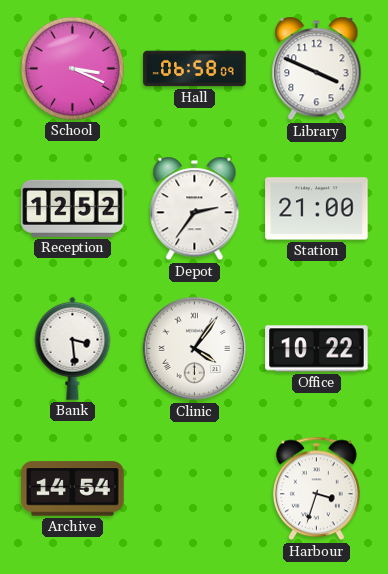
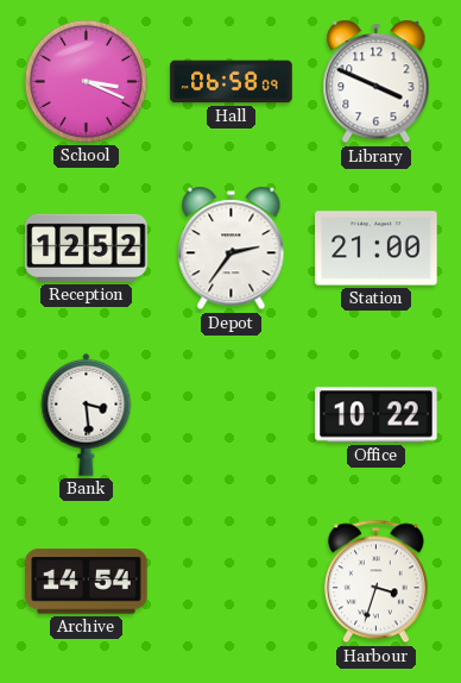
Clinic: 4:06 -> none (195, 349)
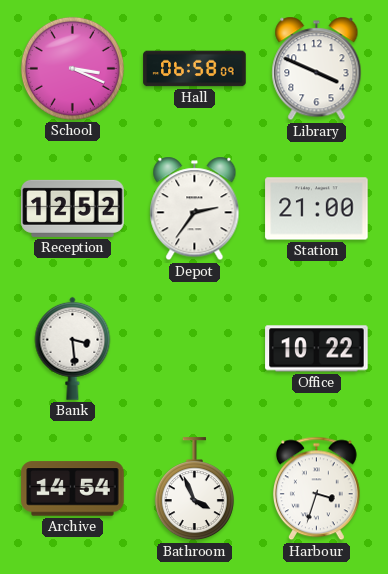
Bathroom: none -> 3:56 (194, 489)
